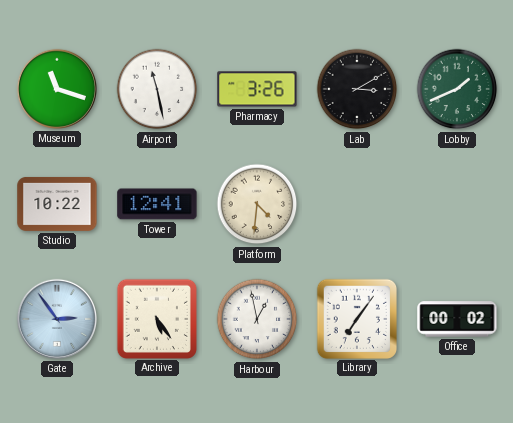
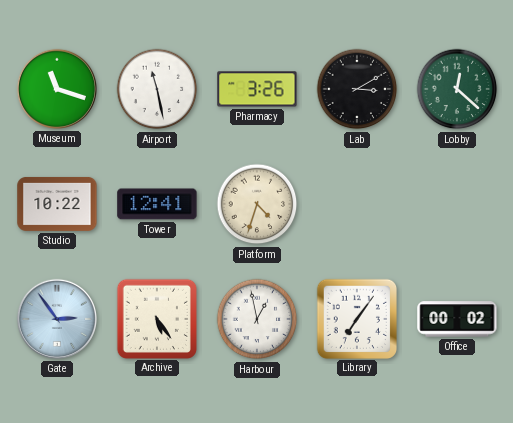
Lobby: 1:41 -> 12:22 (457, 89)
Platform: 4:31 -> 4:33 (257, 204)
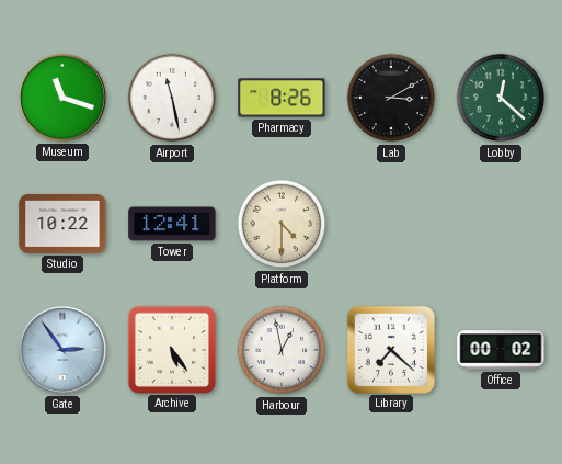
Pharmacy: 3:26 -> 8:26 (282, 98)
Platform: 4:33 -> 4:30 (282, 224)
Library: 7:06 -> 7:22 (390, 349)
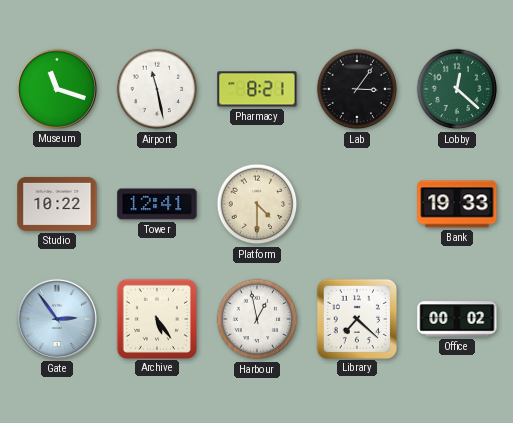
Pharmacy: 8:26 -> 8:21 (257, 89)
Lab: 3:10 -> 3:06 (357, 89)
Bank: none -> 19:33 (457, 204)
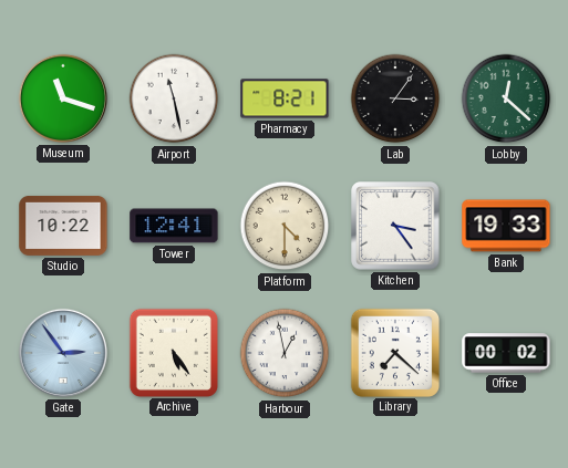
Kitchen: none -> 3:24 (395, 226)
